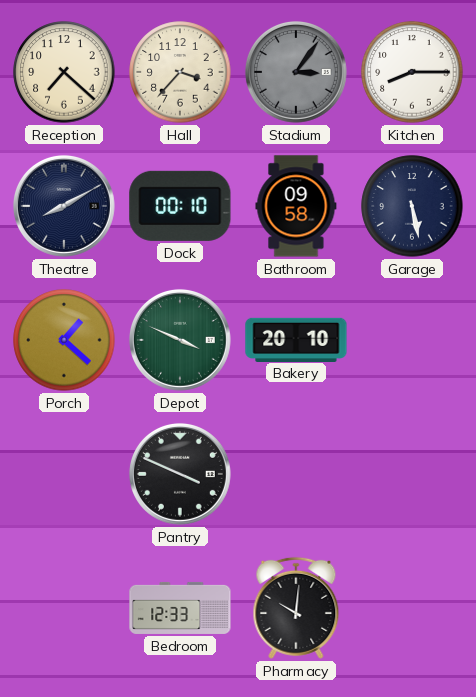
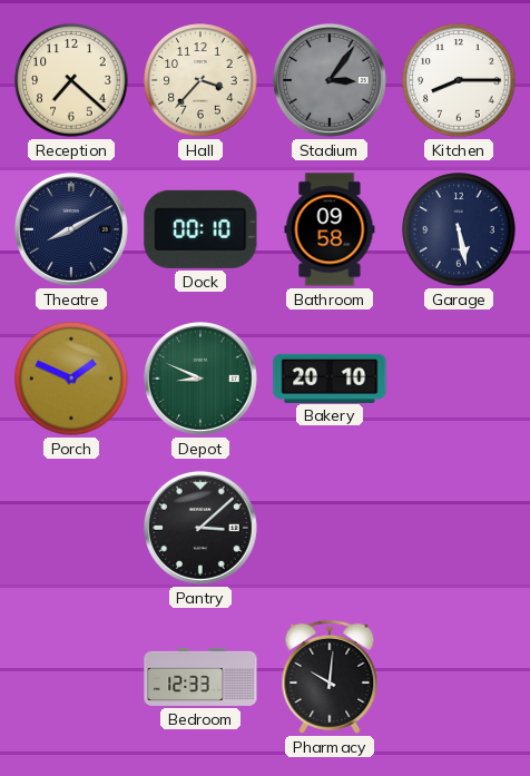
Porch: 1:22 -> 1:49 (71, 379)
Depot: 3:49 -> 8:49 (200, 379)
Pantry: 3:49 -> 3:08 (200, 528)
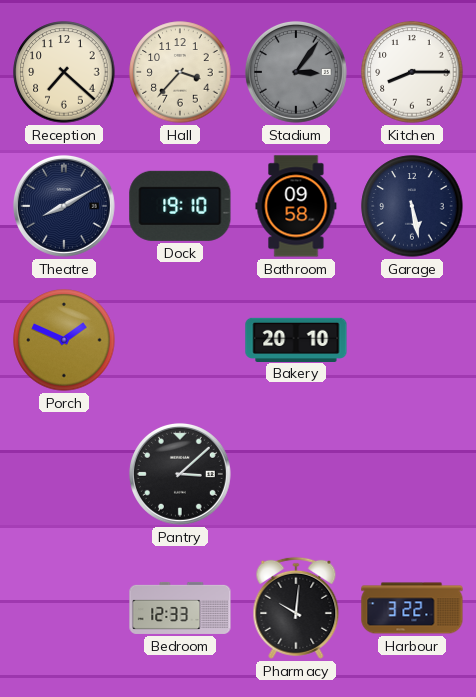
Dock: 00:10 -> 19:10 (180, 206)
Depot: 8:49 -> none (200, 379)
Harbour: none -> 3:22 (412, 608)
